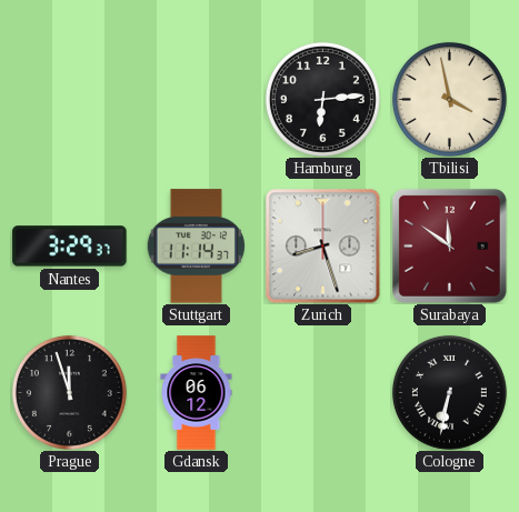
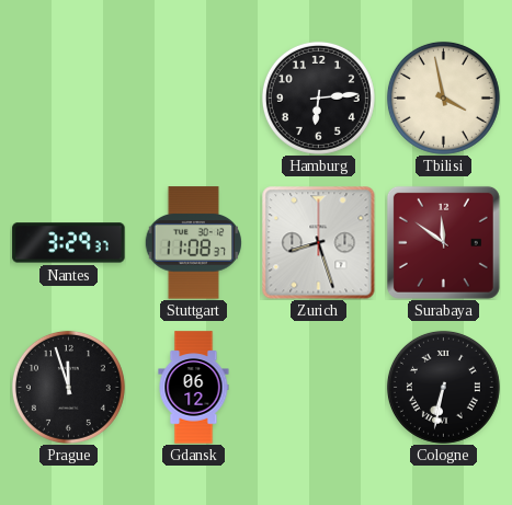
Stuttgart: 11:14 -> 11:08 (193, 243)
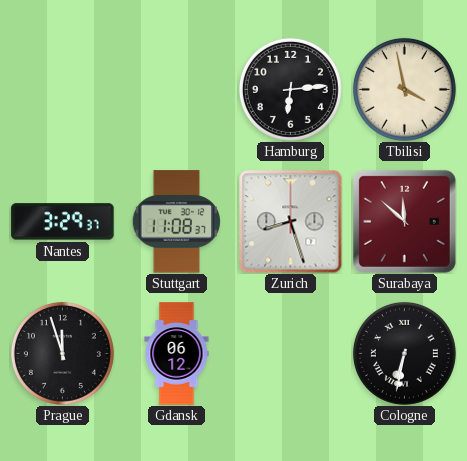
Surabaya: 11:51 -> 11:52 (404, 221)
